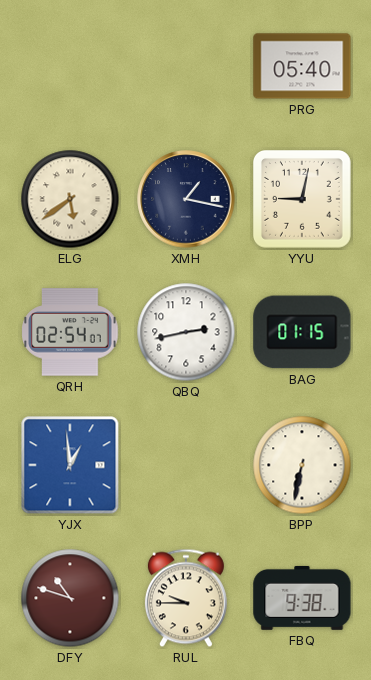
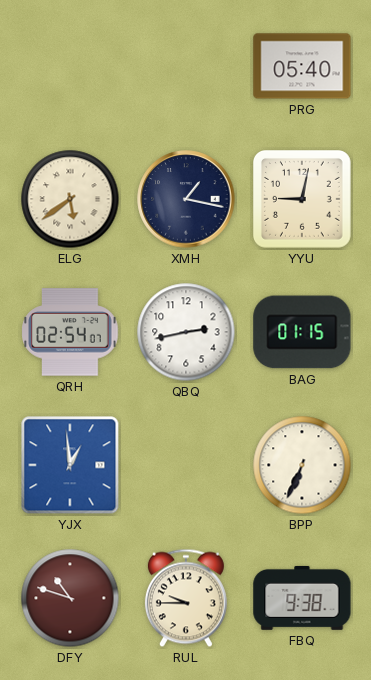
BPP: 6:32 -> 6:34 (302, 465)
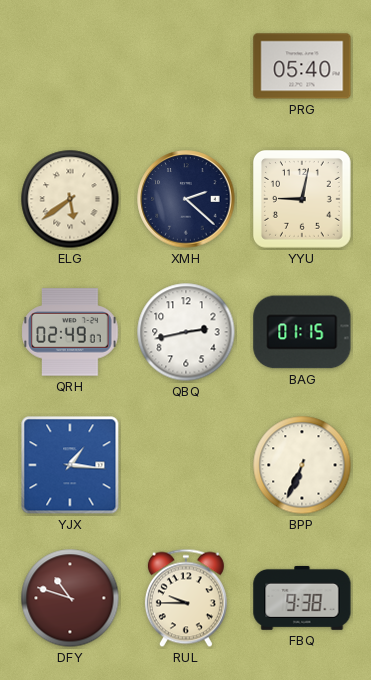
XMH: 1:17 -> 2:22 (186, 199)
QRH: 02:54 -> 02:49 (70, 332)
YJX: 12:59 -> 1:16 (70, 465)
